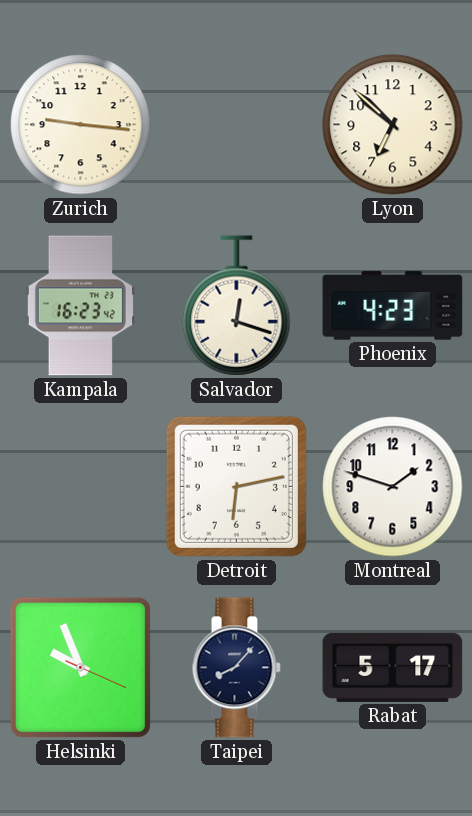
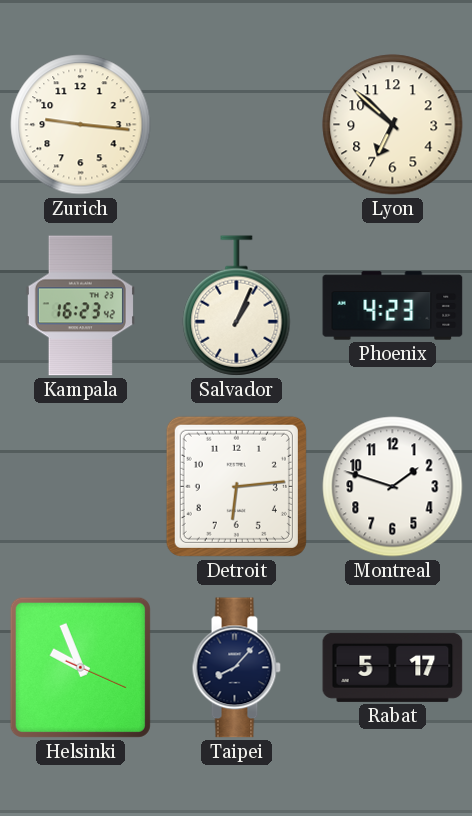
Salvador: 12:18 -> 1:04 (237, 306)
Detroit: 6:13 -> 6:14 (236, 486)
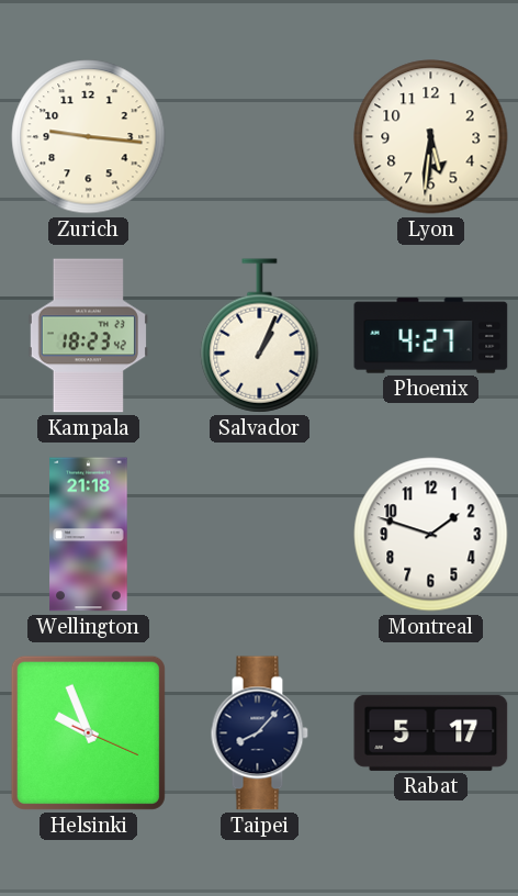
Lyon: 6:52 -> 5:31 (431, 137)
Kampala: 16:23 -> 18:23 (88, 336)
Phoenix: 4:23 -> 4:27 (431, 336)
Wellington: none -> 21:18 (89, 535)
Detroit: 6:14 -> none (236, 486)
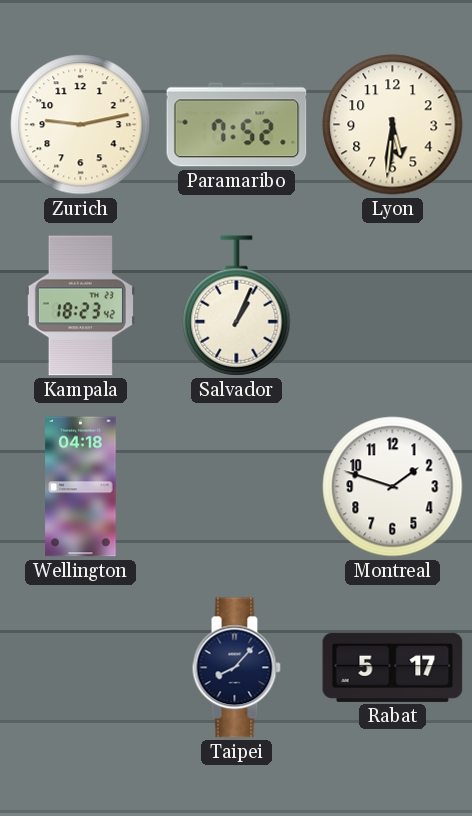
Zurich: 9:16 -> 9:13 (81, 125)
Paramaribo: none -> 7:52 (237, 125)
Phoenix: 4:27 -> none (431, 336)
Wellington: 21:18 -> 04:18 (81, 487)
Helsinki: 9:56 -> none (88, 732)
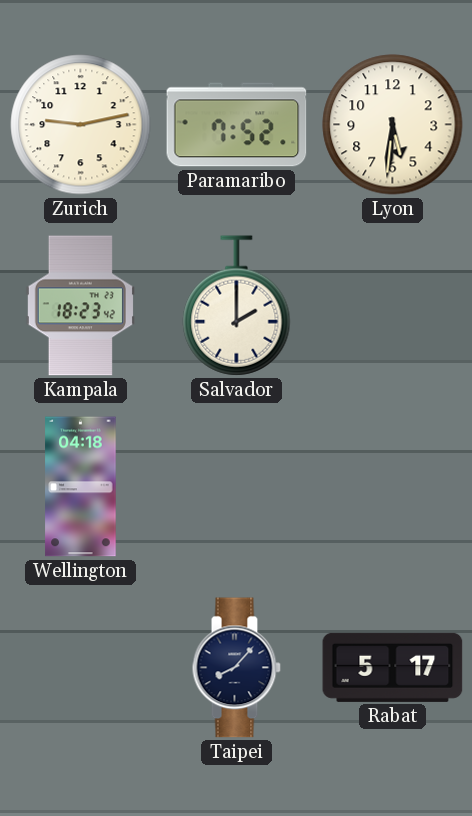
Salvador: 1:04 -> 2:00 (237, 306)
Montreal: 1:48 -> none (393, 487)
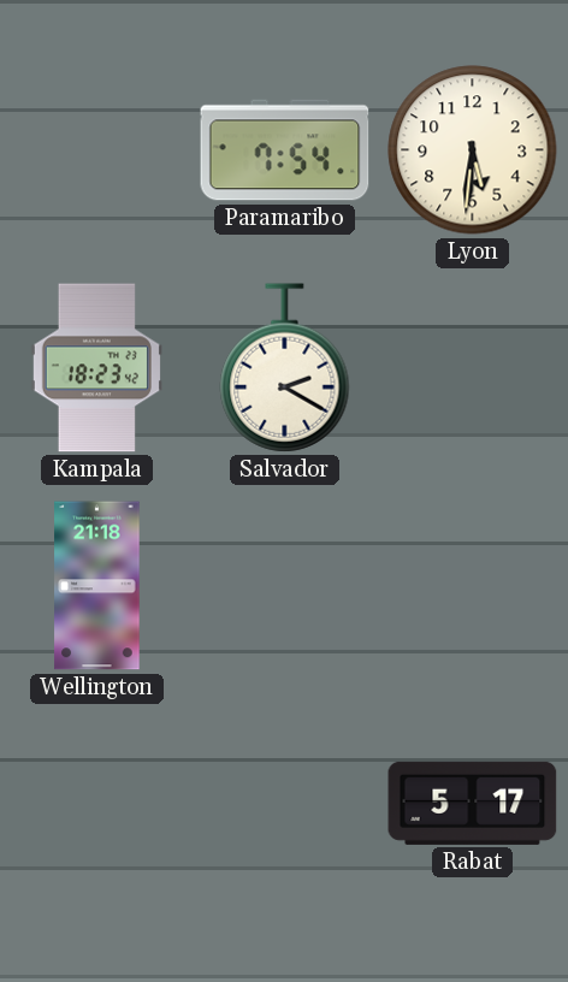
Zurich: 9:13 -> none (81, 125)
Paramaribo: 7:52 -> 7:54 (285, 150)
Salvador: 2:00 -> 2:20 (285, 368)
Wellington: 04:18 -> 21:18 (97, 586)
Taipei: 8:07 -> none (236, 668)
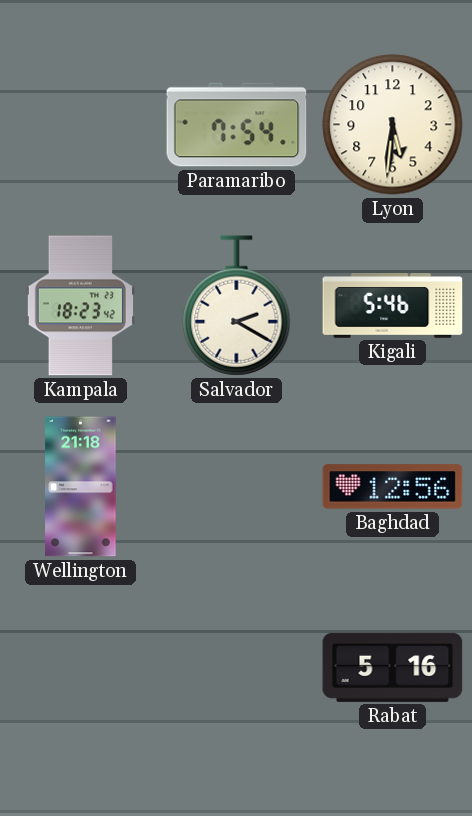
Kigali: none -> 5:46 (393, 306)
Baghdad: none -> 12:56 (393, 487)
Rabat: 5:17 -> 5:16 (393, 667)
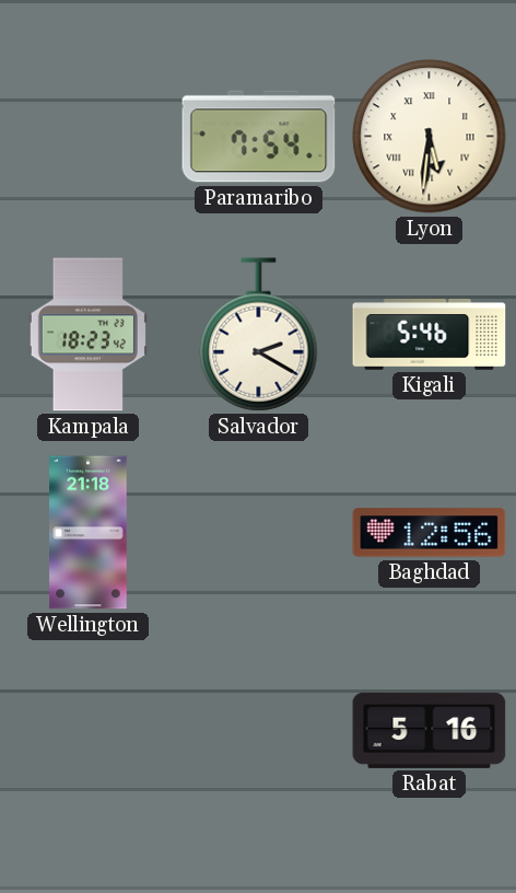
Lyon numerals: Arabic -> Roman (430, 137)
